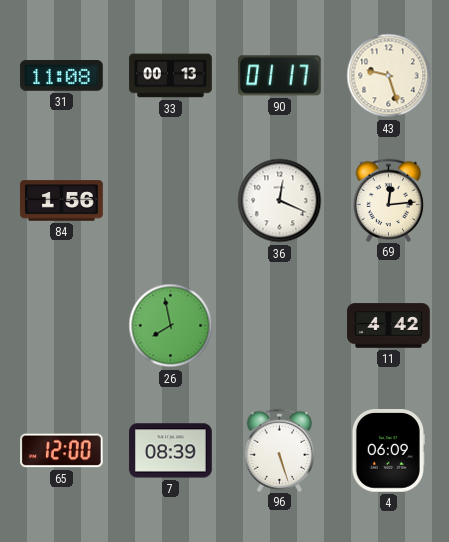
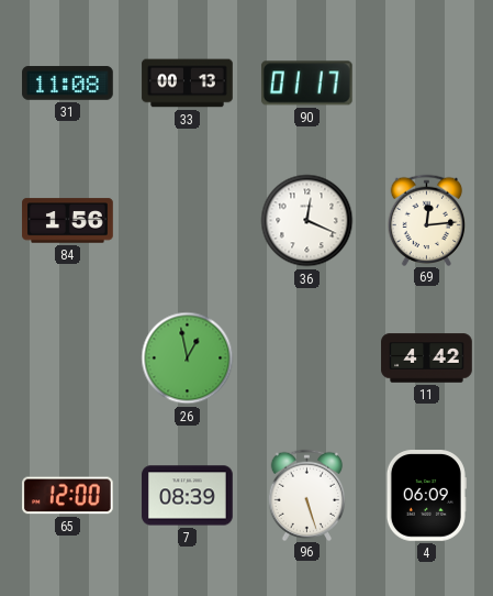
43: 9:27 -> none (389, 76)
26: 7:58 -> 12:58 (188, 358)
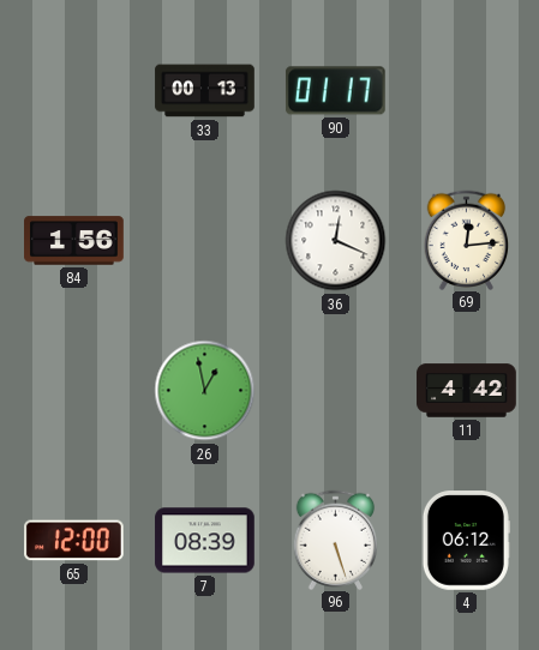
31: 11:08 -> none (68, 84)
4: 06:09 -> 06:12 (466, 541)
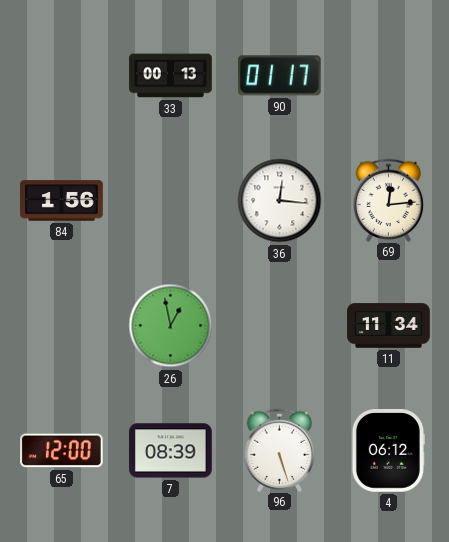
36: 12:19 -> 12:16 (280, 201)
11: 4:42 -> 11:34 (389, 326)
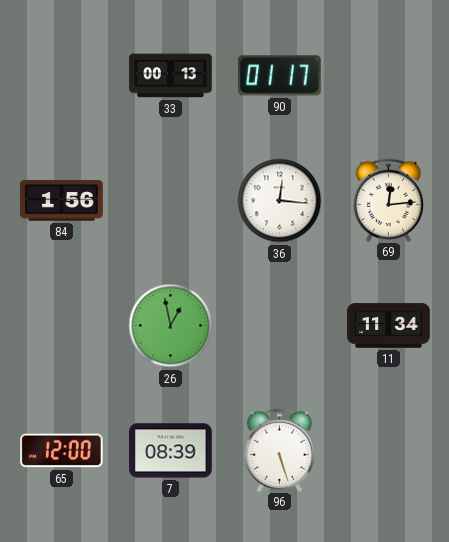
4: 06:12 -> none (388, 451)
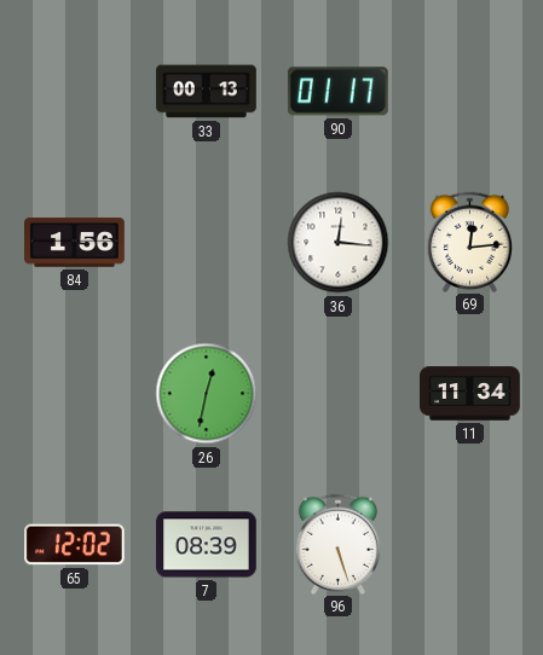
26: 12:58 -> 12:32 (207, 394)
65: 12:00 -> 12:02 (75, 545)
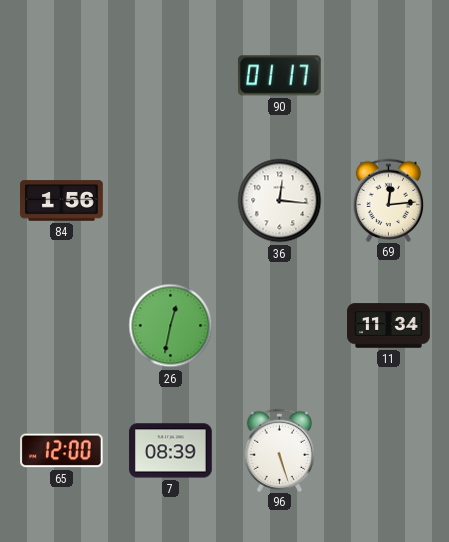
33: 00:13 -> none (207, 92)
65: 12:02 -> 12:00 (62, 451)
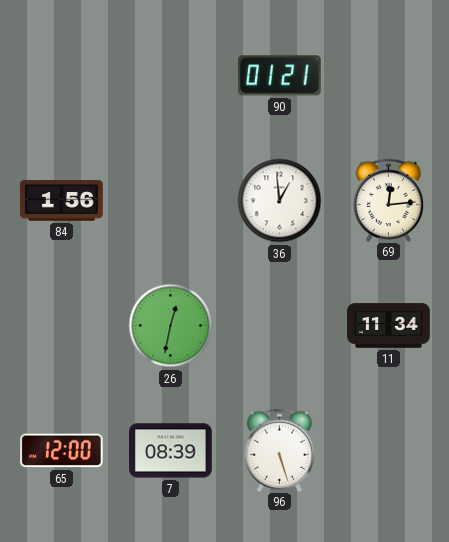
90: 01:17 -> 01:21 (279, 76)
36: 12:16 -> 12:59 (280, 201)
